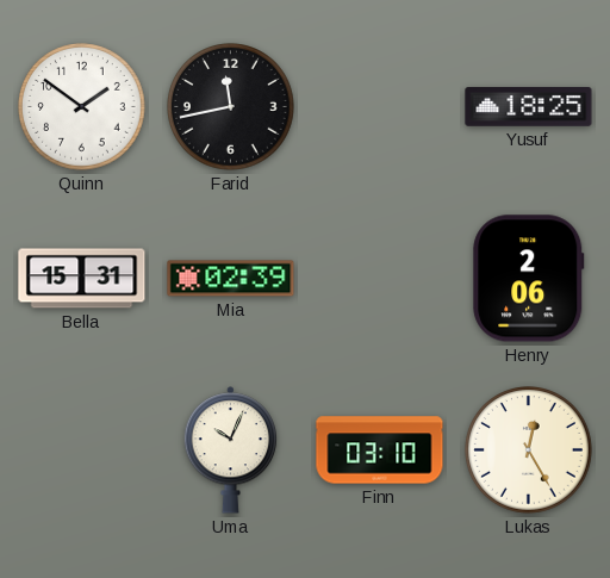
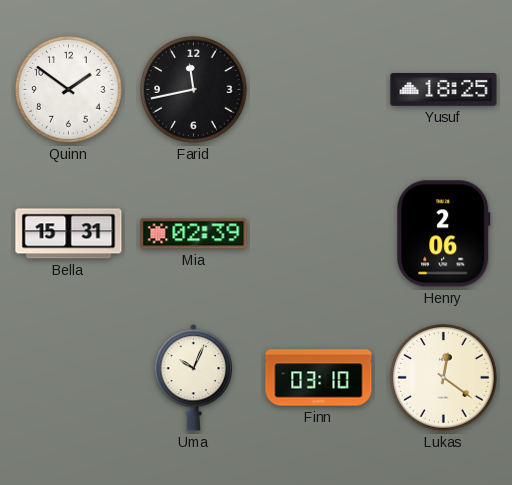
Lukas: 12:25 -> 12:21 (444, 378)
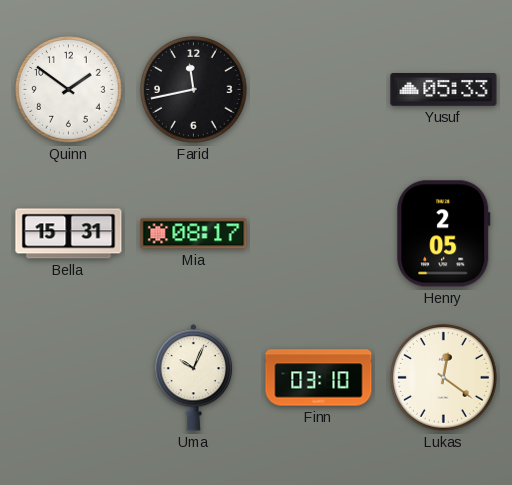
Yusuf: 18:25 -> 05:33 (444, 90)
Mia: 02:39 -> 08:17 (194, 234)
Henry: 2:06 -> 2:05 (444, 234)
